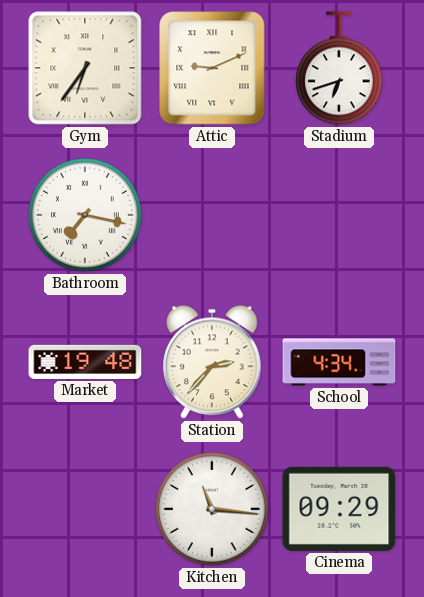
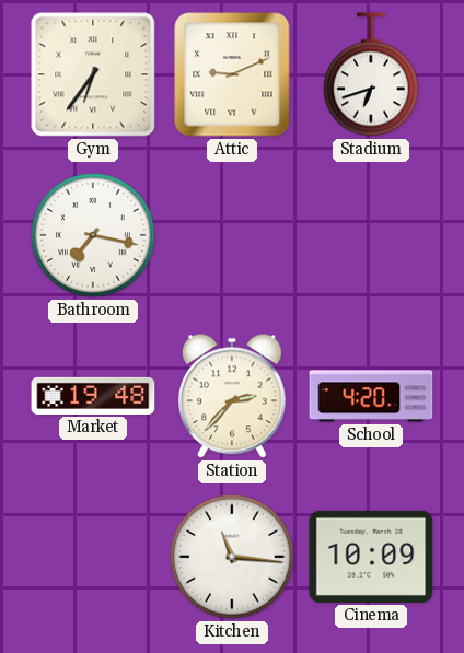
School: 4:34 -> 4:20 (371, 396)
Cinema: 09:29 -> 10:09 (371, 557)
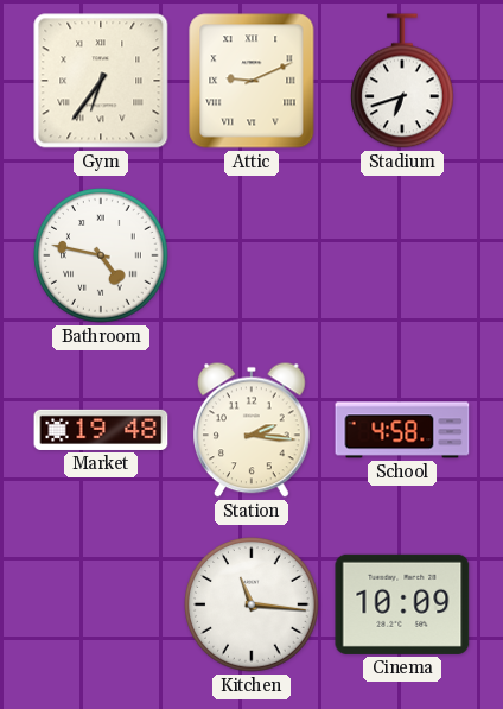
Bathroom: 7:17 -> 4:47 (101, 255)
Station: 2:37 -> 2:16 (253, 430)
School: 4:20 -> 4:58 (402, 430)
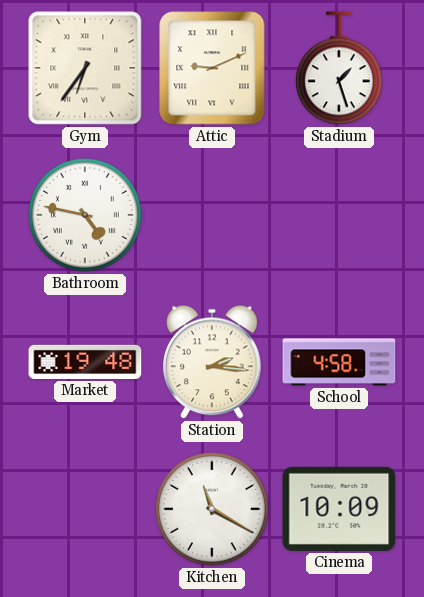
Stadium: 6:42 -> 1:27 (340, 68)
Kitchen: 11:16 -> 11:20 (212, 509)
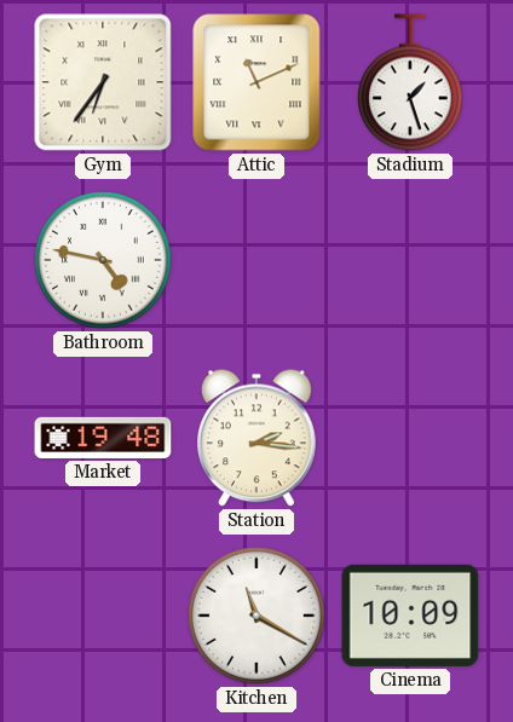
Attic: 9:11 -> 11:11 (256, 82)
School: 4:58 -> none (339, 362)
